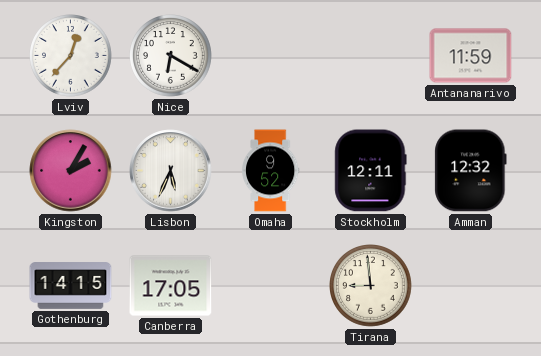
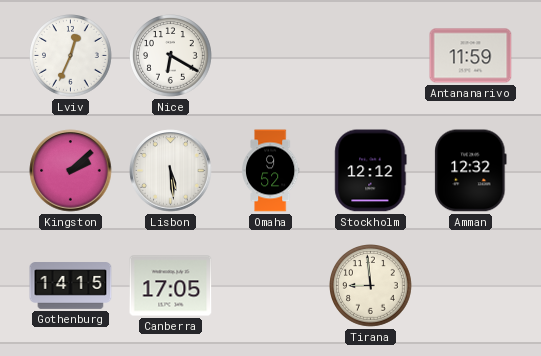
Lviv: 12:37 -> 12:34 (71, 56)
Kingston: 2:05 -> 2:08 (71, 171)
Lisbon: 5:34 -> 5:29 (171, 171)
Stockholm: 12:11 -> 12:12 (371, 171)
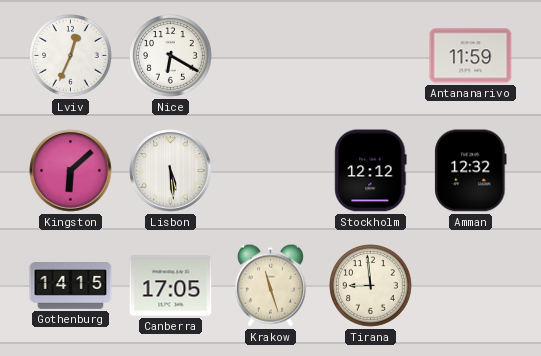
Kingston: 2:08 -> 6:08 (71, 171)
Omaha: 9:52 -> none (270, 171)
Krakow: none -> 11:27 (270, 285)
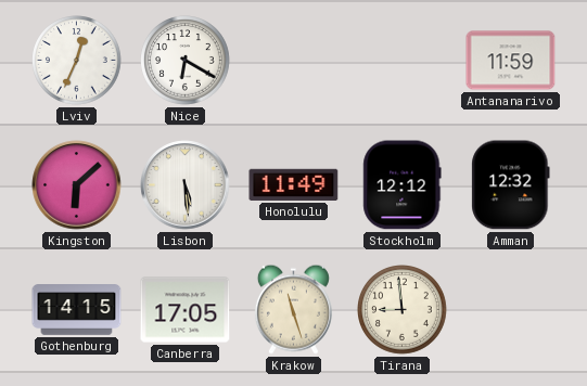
Honolulu: none -> 11:49 (294, 184)
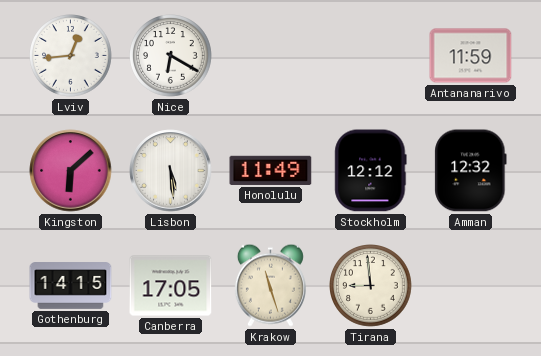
Lviv: 12:34 -> 12:44 (71, 56)
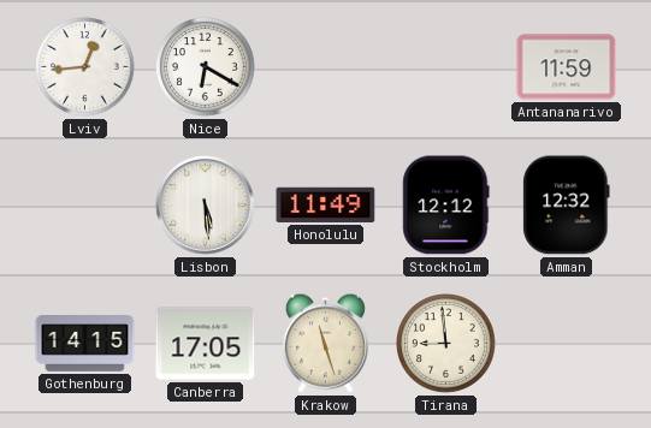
Kingston: 6:08 -> none (71, 171)
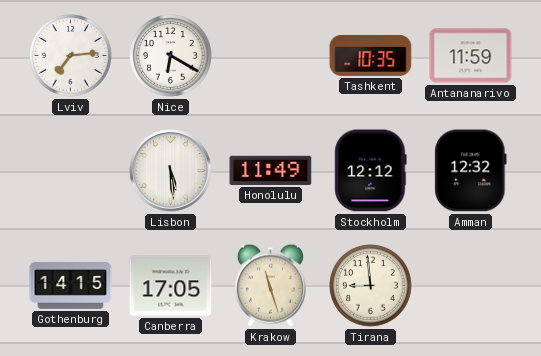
Lviv: 12:44 -> 7:14 (71, 56)
Tashkent: none -> 10:35 (371, 55)
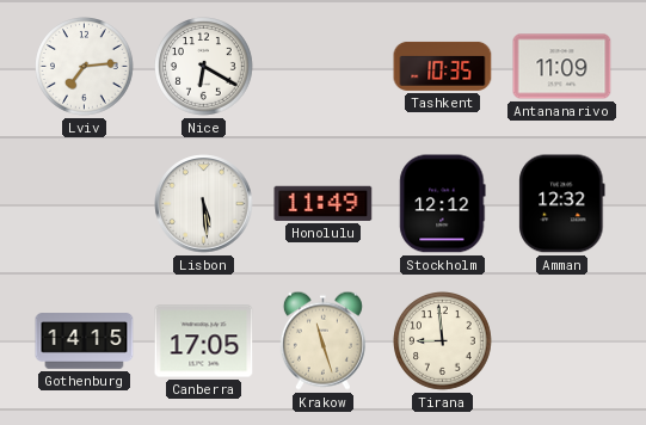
Antananarivo: 11:59 -> 11:09 (562, 67)
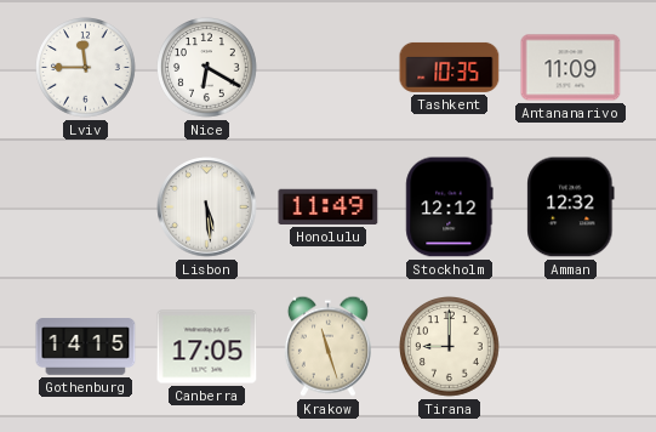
Lviv: 7:14 -> 11:45 (86, 68)
Tirana: 8:59 -> 9:00 (450, 347)
